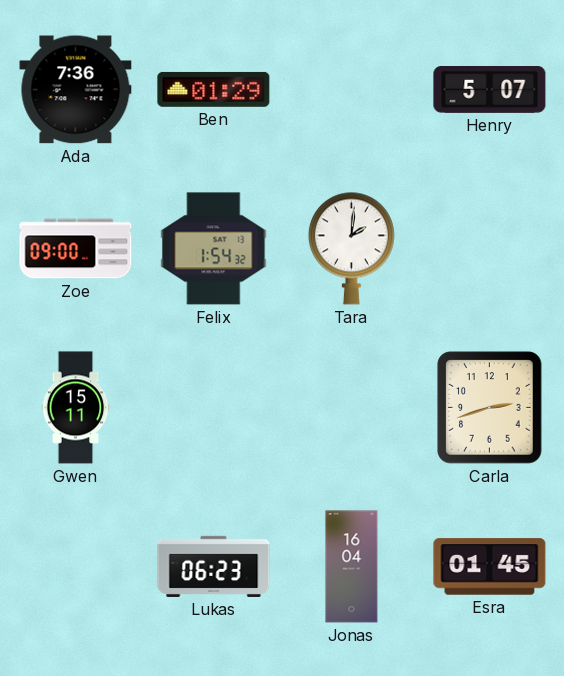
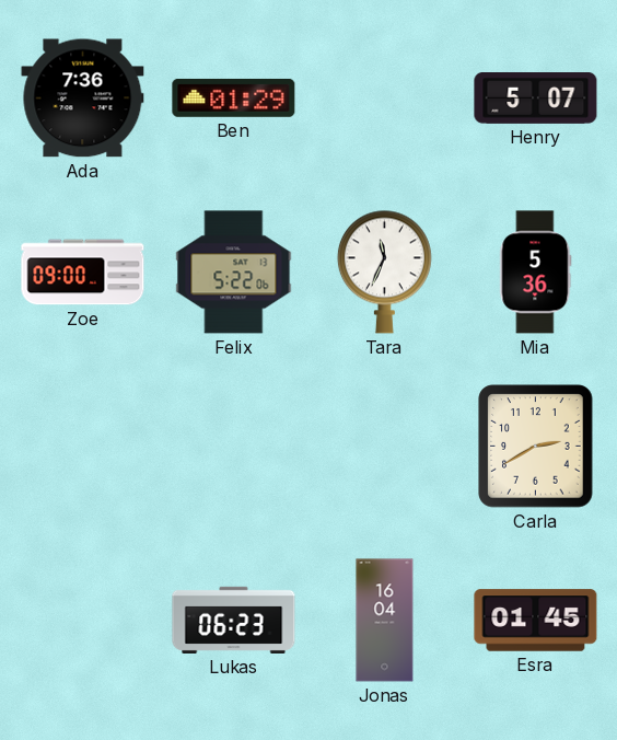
Felix: 1:54 -> 5:22 (234, 273)
Tara: 2:01 -> 11:34 (384, 271)
Mia: none -> 5:36 (536, 273)
Gwen: 15:11 -> none (76, 408)
Carla: 2:42 -> 2:40 (536, 447)
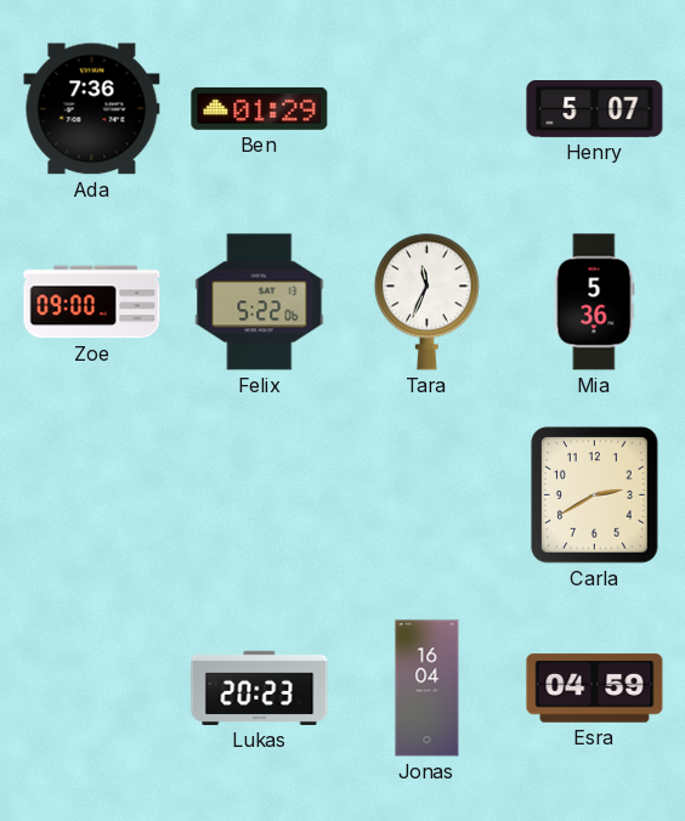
Lukas: 06:23 -> 20:23 (260, 687)
Esra: 01:45 -> 04:59 (595, 689)
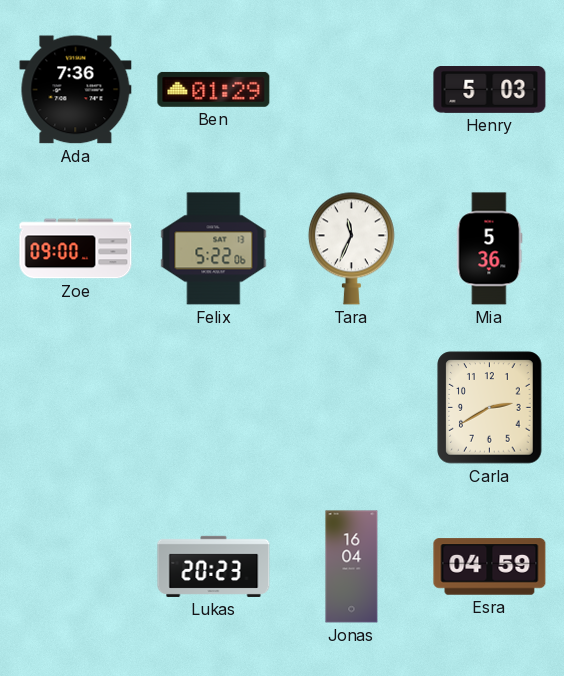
Henry: 5:07 -> 5:03 (490, 90)
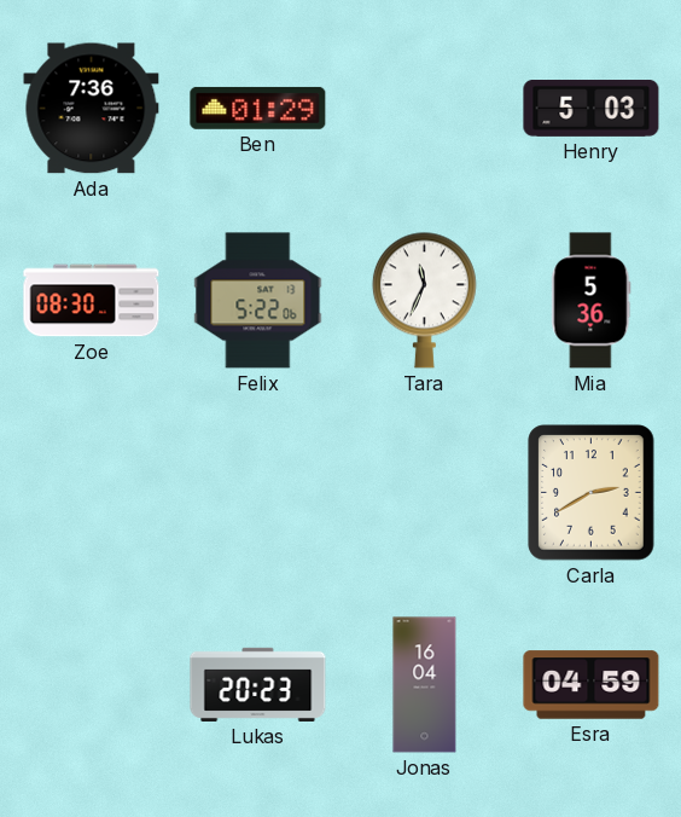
Zoe: 09:00 -> 08:30 (92, 301)
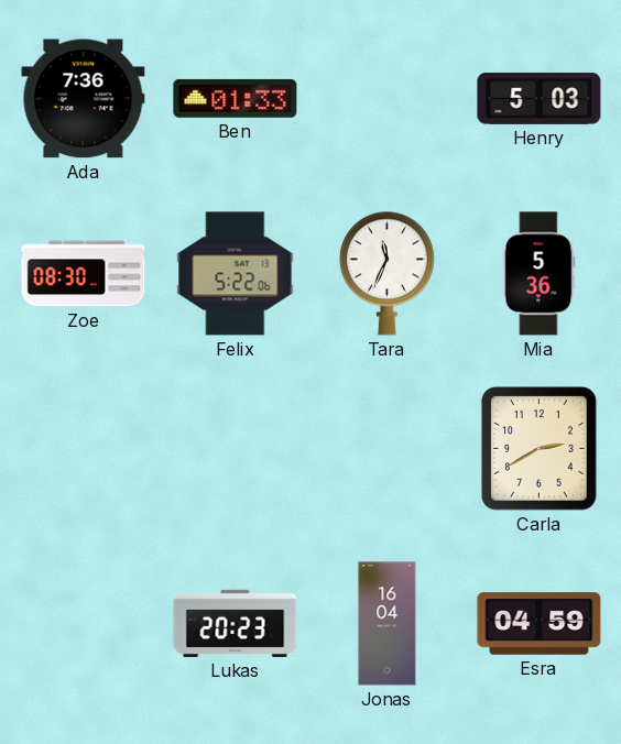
Ben: 01:29 -> 01:33 (236, 98)
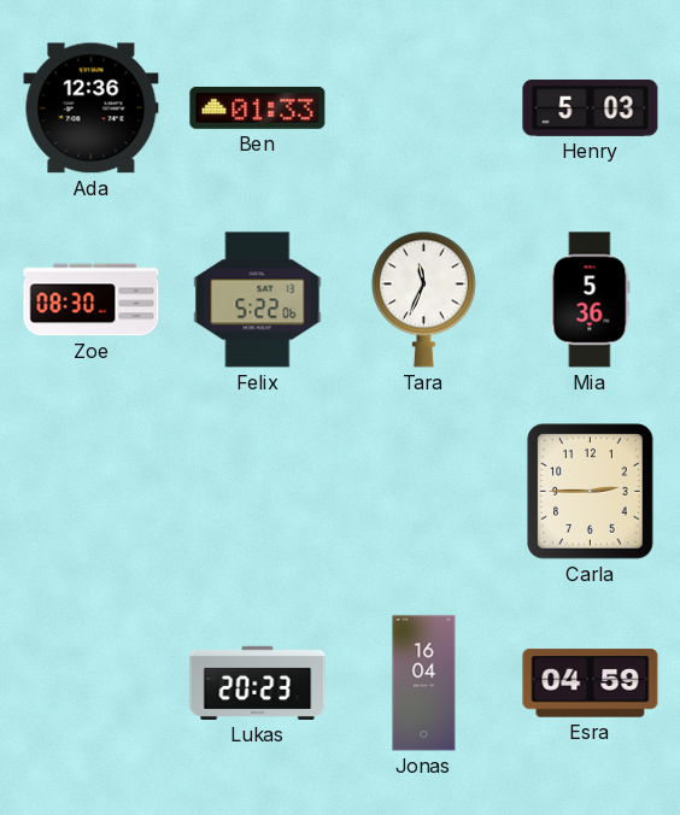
Ada: 7:36 -> 12:36 (92, 109)
Carla: 2:40 -> 2:45 (591, 492)
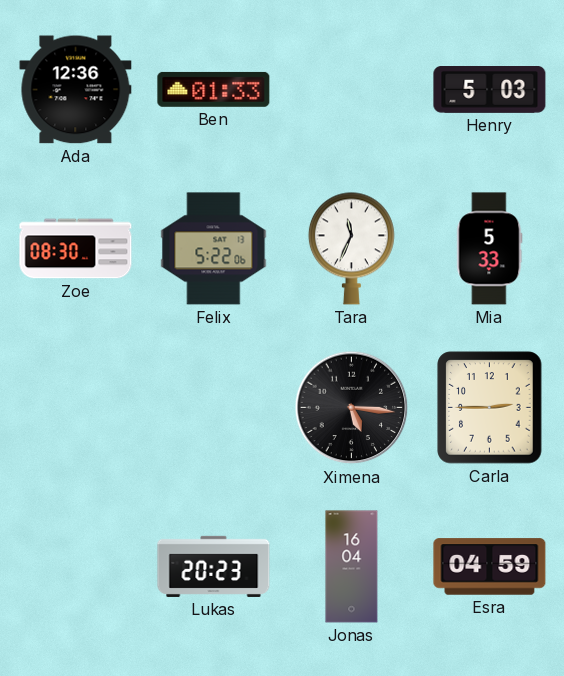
Mia: 5:36 -> 5:33 (490, 249)
Ximena: none -> 5:16 (352, 408)
